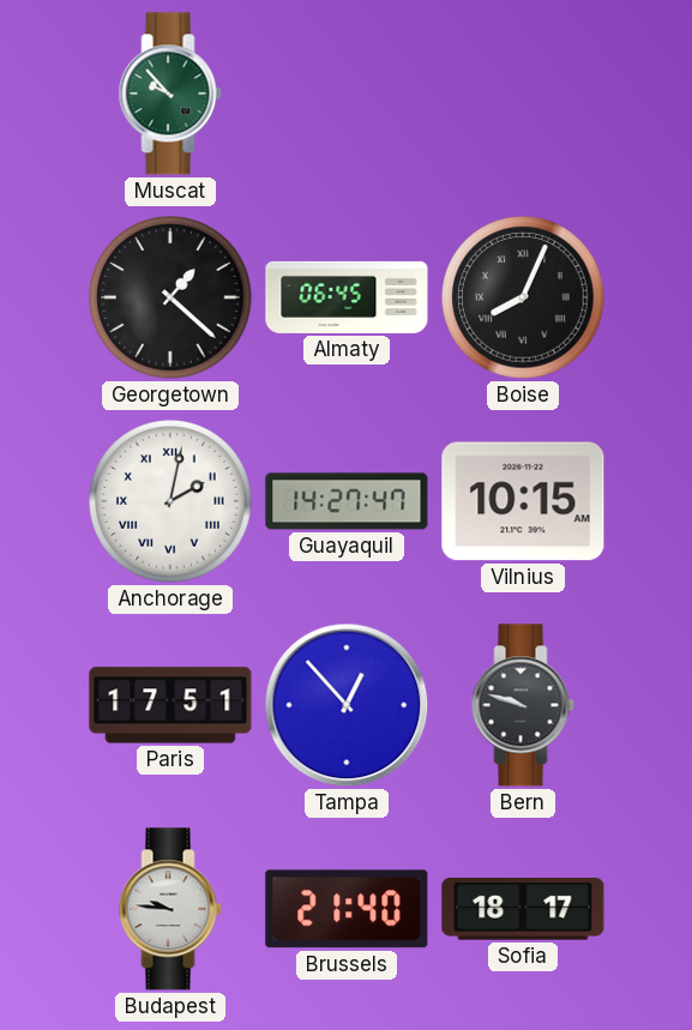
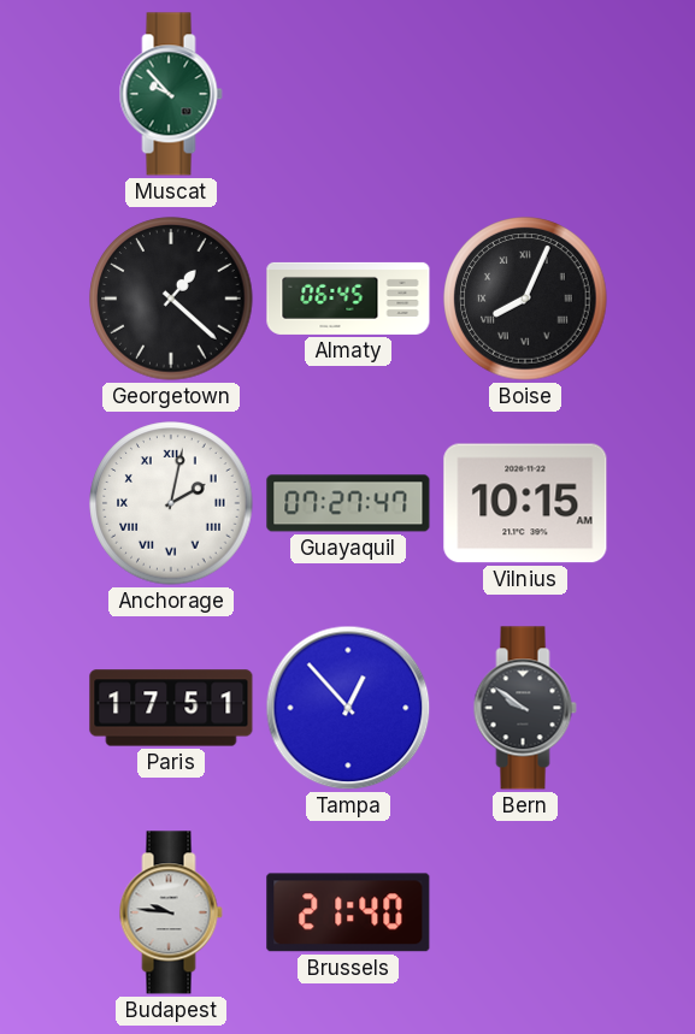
Guayaquil: 14:27 -> 07:27 (348, 503)
Bern: 9:48 -> 9:51 (525, 708)
Sofia: 18:17 -> none (523, 909)
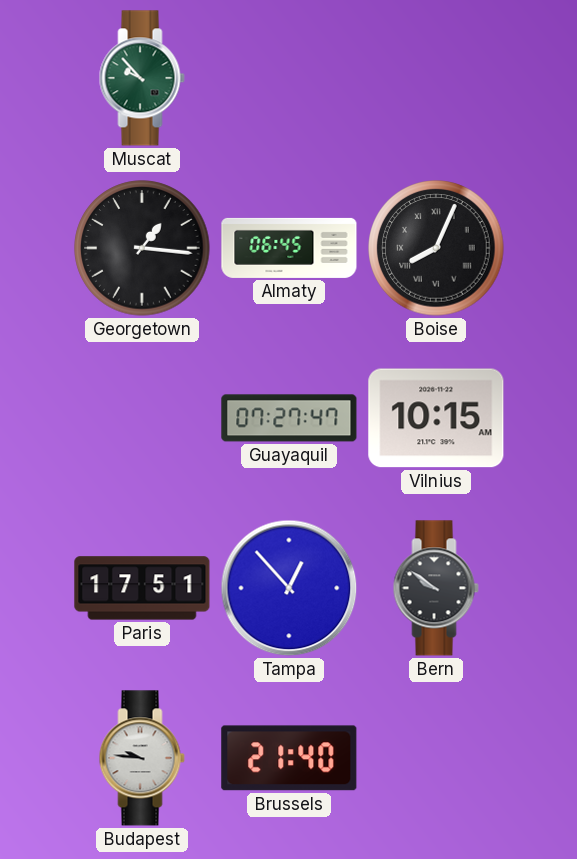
Georgetown: 1:22 -> 1:16 (142, 248)
Anchorage: 2:02 -> none (171, 503)
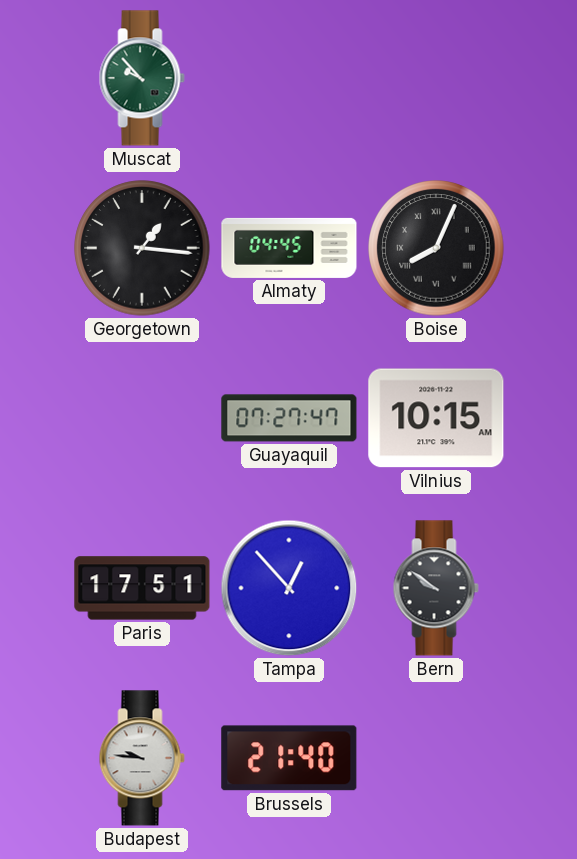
Almaty: 06:45 -> 04:45 (289, 248)
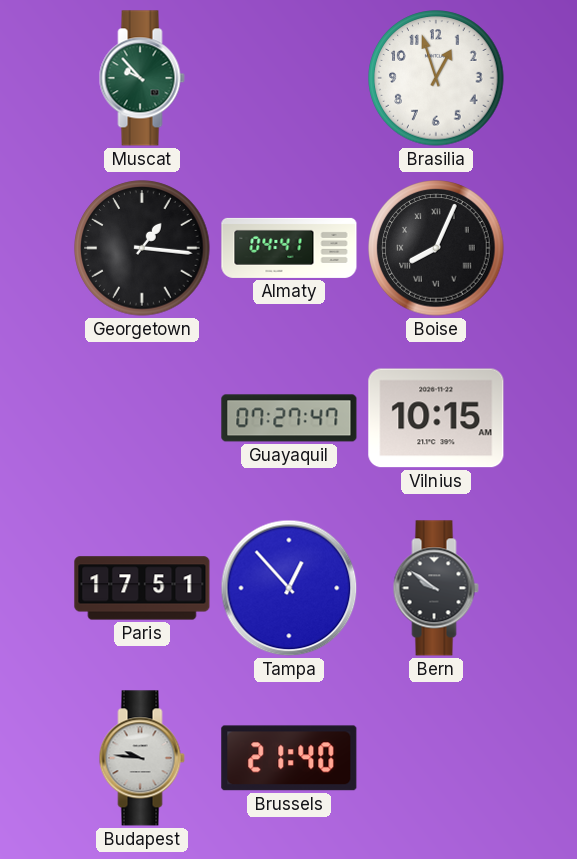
Brasilia: none -> 12:57 (436, 78)
Almaty: 04:45 -> 04:41 (289, 248)
